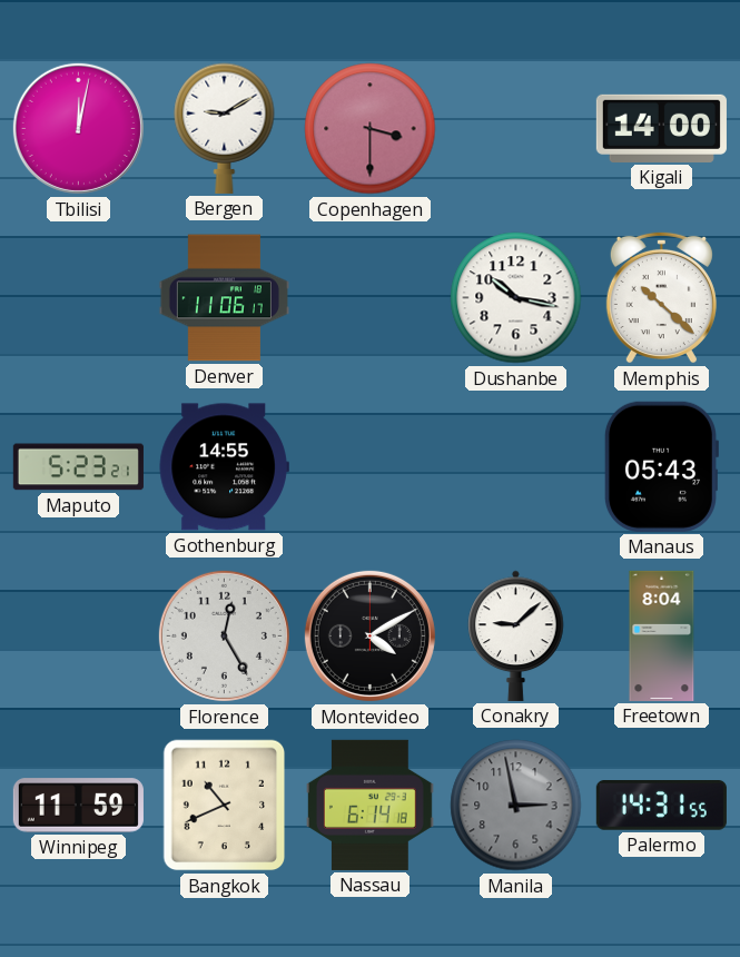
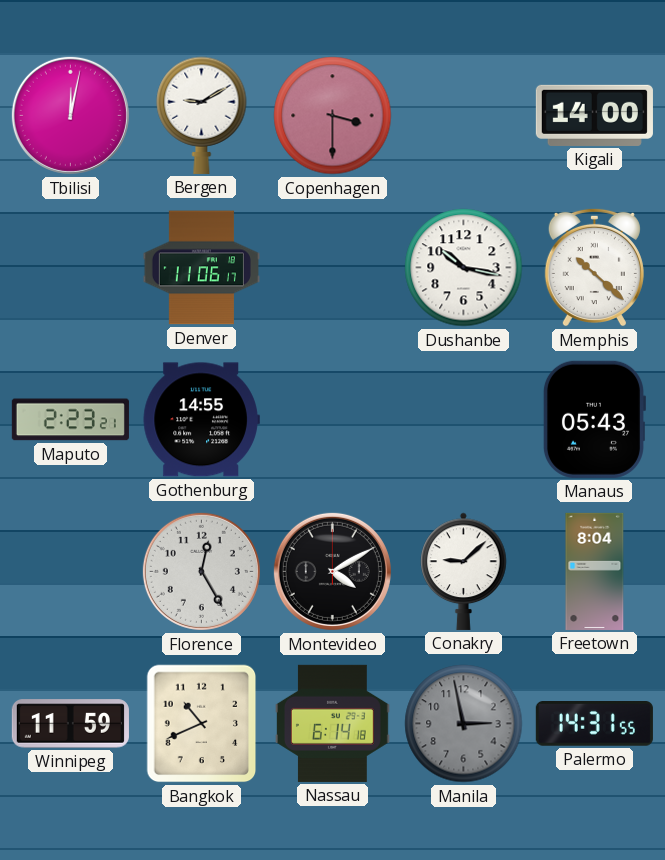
Maputo: 5:23 -> 2:23 (70, 420)
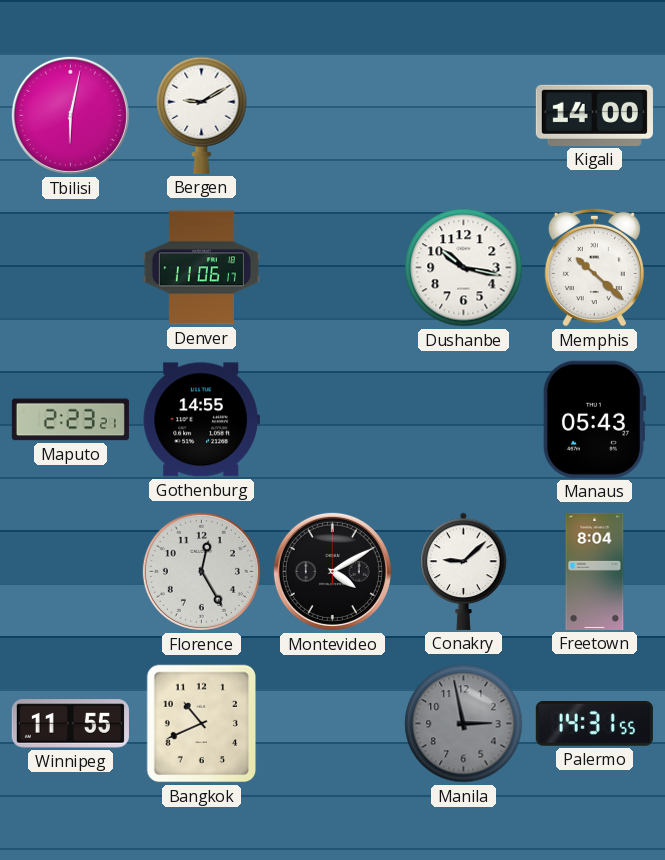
Tbilisi: 12:02 -> 6:02 (70, 115)
Copenhagen: 3:30 -> none (333, 116)
Winnipeg: 11:59 -> 11:55 (70, 724)
Nassau: 6:14 -> none (332, 723)
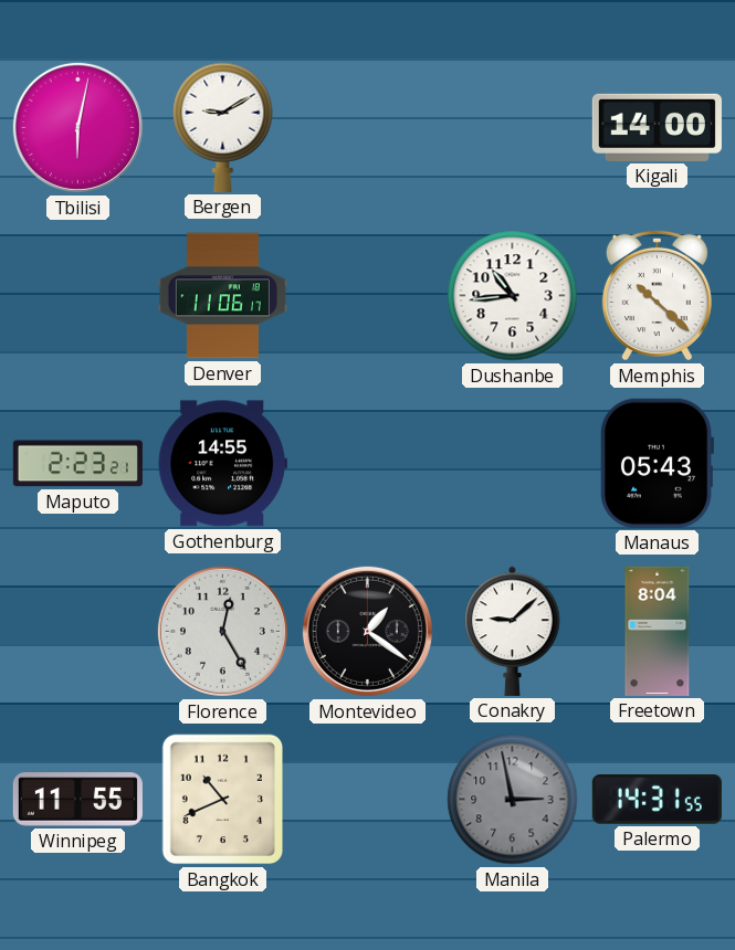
Dushanbe: 10:17 -> 10:44 (513, 296)
Montevideo: 4:10 -> 1:21 (367, 631)
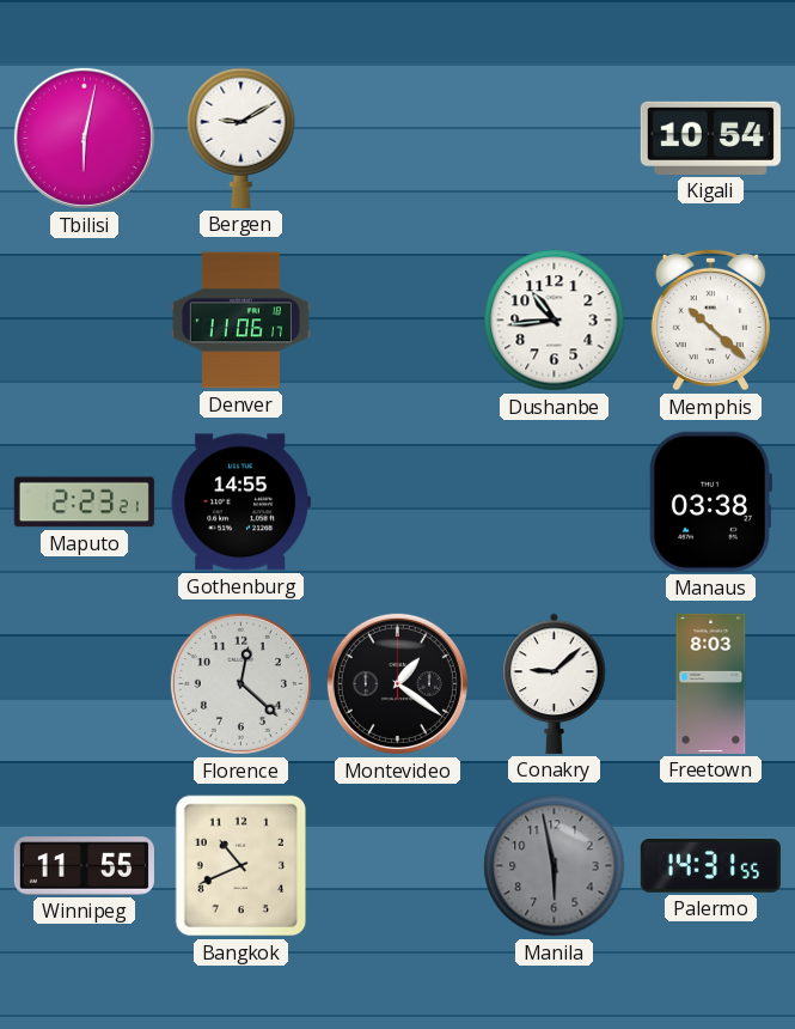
Kigali: 14:00 -> 10:54 (710, 138)
Manaus: 05:43 -> 03:38 (709, 501)
Florence: 12:25 -> 12:22 (240, 683)
Freetown: 8:04 -> 8:03 (711, 683)
Manila: 2:58 -> 5:58 (555, 866)
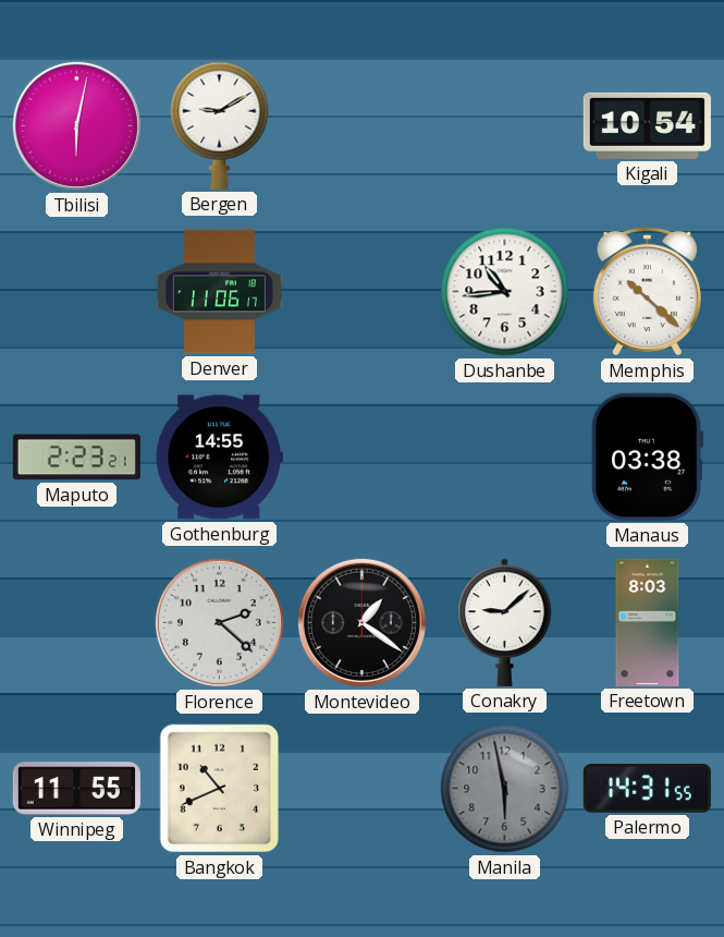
Florence: 12:22 -> 2:22 (219, 622)
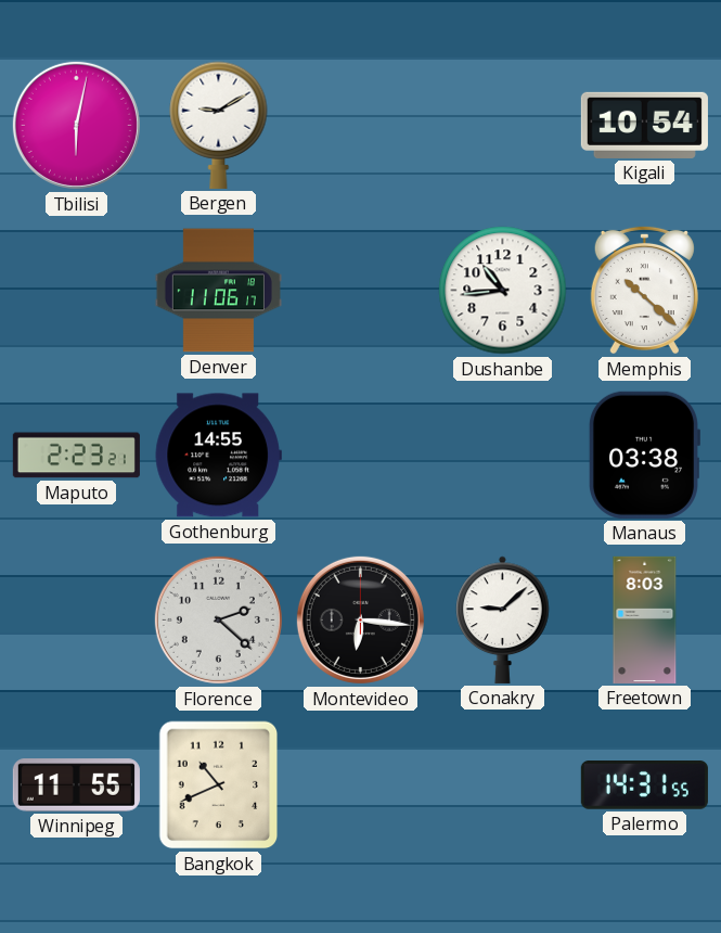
Montevideo: 1:21 -> 6:16 (360, 619)
Manila: 5:58 -> none (505, 789)
